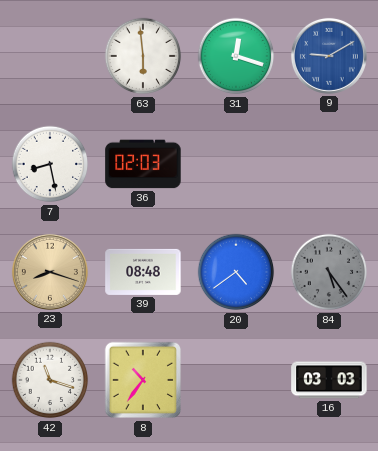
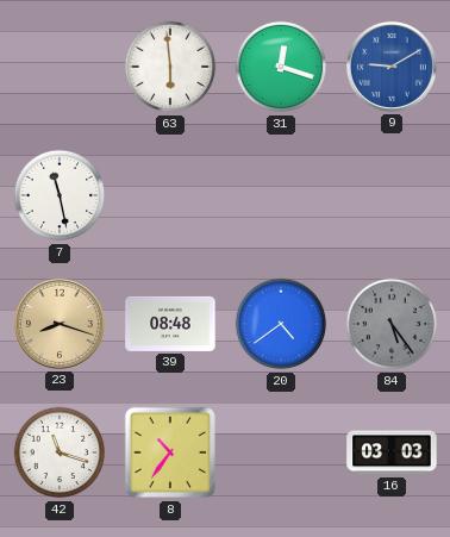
7: 8:28 -> 11:28 (60, 195)
36: 02:03 -> none (143, 164)
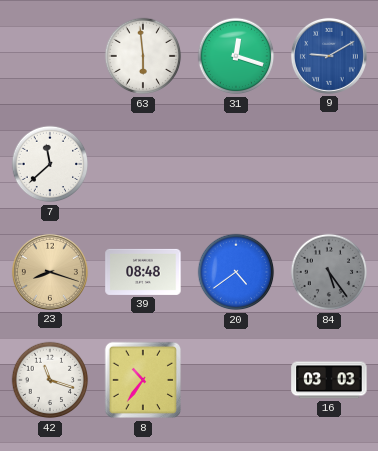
7: 11:28 -> 11:38 (50, 164)
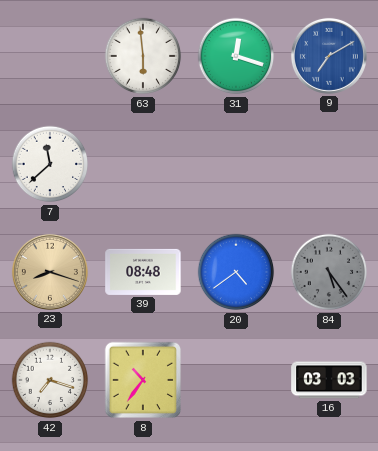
9: 9:10 -> 7:10 (329, 56)
42: 11:18 -> 7:18 (50, 380)
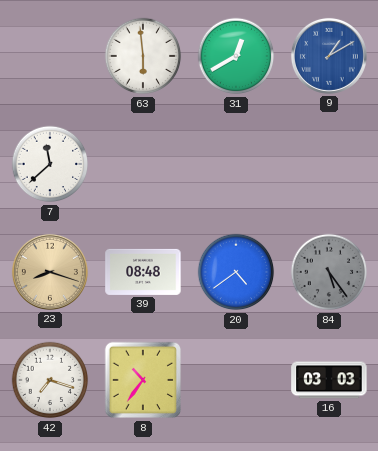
31: 12:18 -> 12:40 (236, 56)
9: 7:10 -> 1:10 (329, 56)
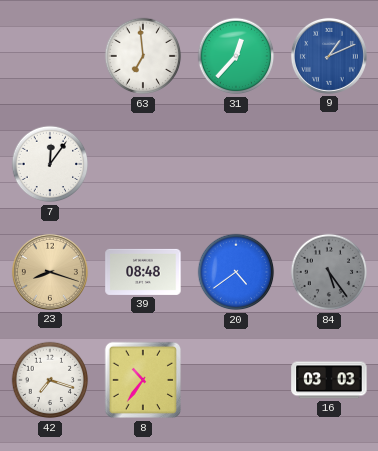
63: 5:59 -> 6:59 (143, 56)
31: 12:40 -> 12:37 (236, 56)
9: 1:10 -> 1:11 (329, 56)
7: 11:38 -> 12:06 (50, 164)
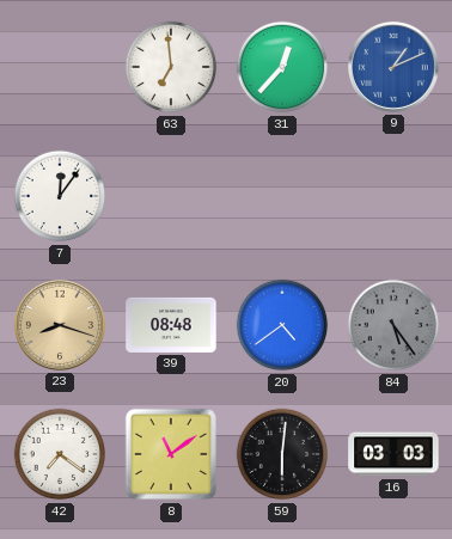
42: 7:18 -> 7:21 (60, 454)
8: 10:36 -> 11:09 (171, 454)
59: none -> 6:01 (282, 454)
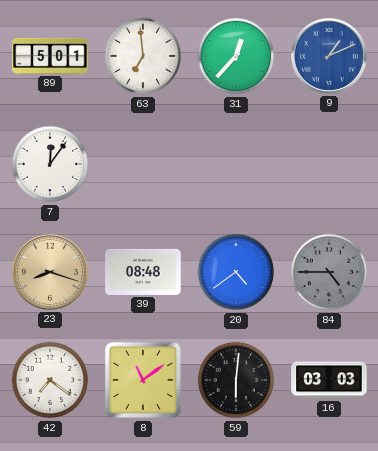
89: none -> 5:01 (50, 56)
84: 5:24 -> 4:45 (329, 272)
